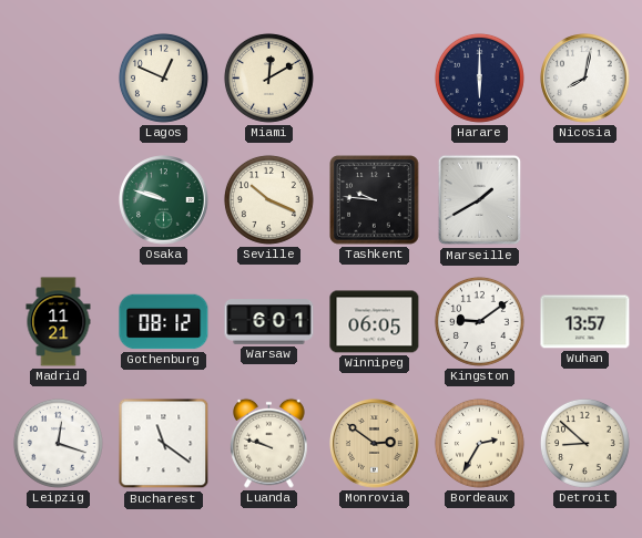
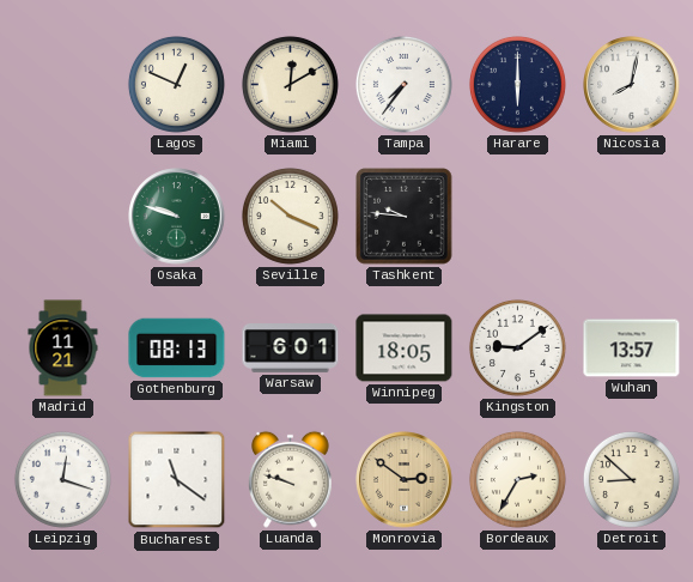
Tampa: none -> 7:36 (403, 84)
Marseille: 1:40 -> none (480, 200)
Gothenburg: 08:12 -> 08:13 (177, 348)
Winnipeg: 06:05 -> 18:05 (405, 348)
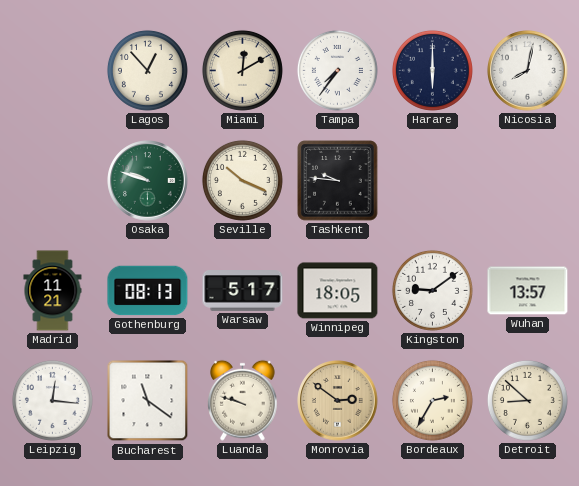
Lagos: 12:49 -> 12:53 (147, 70)
Warsaw: 6:01 -> 5:17 (243, 291)
Leipzig: 12:18 -> 12:16 (52, 400)
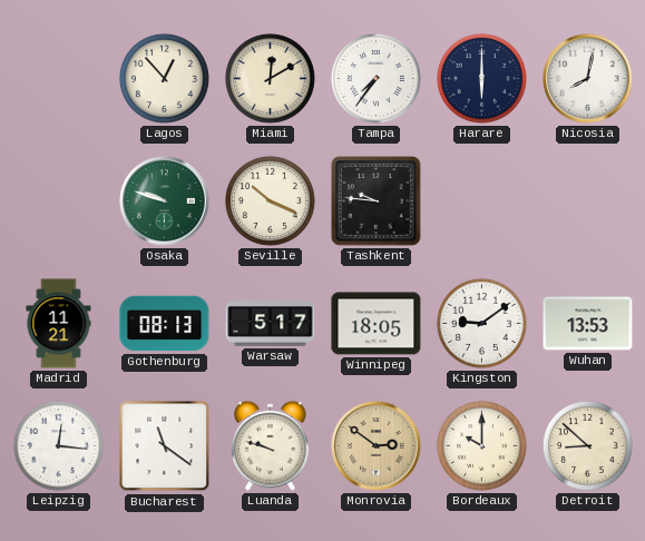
Wuhan: 13:57 -> 13:53 (588, 324)
Bordeaux: 2:35 -> 10:00 (481, 445)
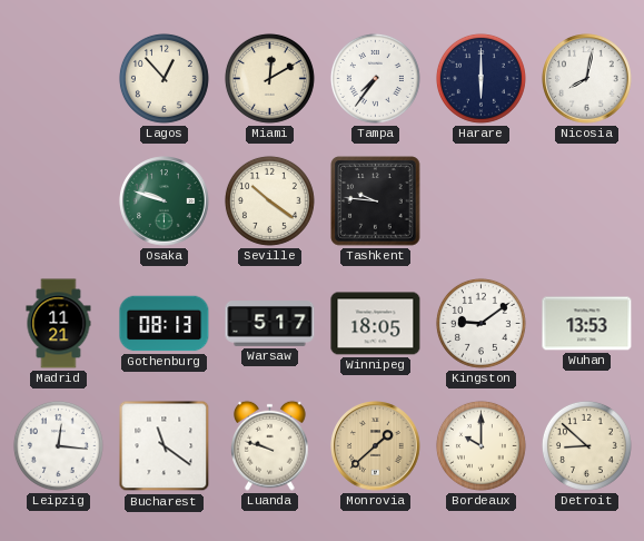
Seville: 10:19 -> 10:21 (269, 200)
Monrovia: 2:51 -> 1:38 (376, 446)
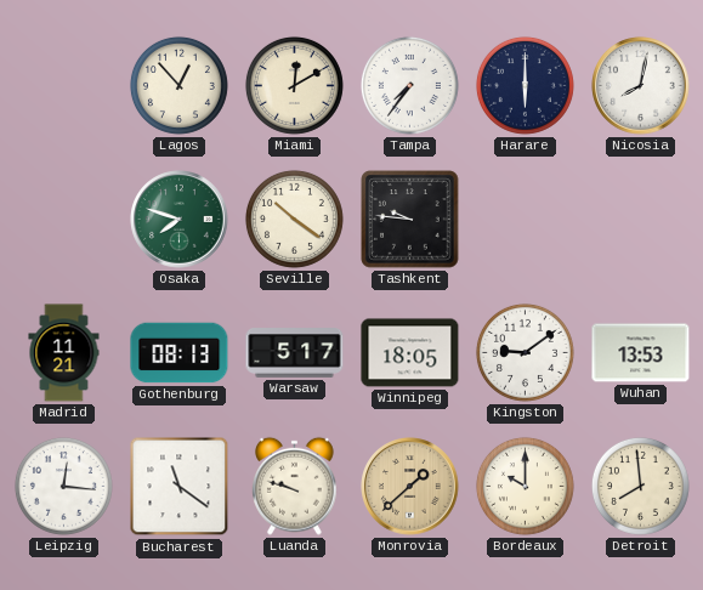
Osaka: 9:48 -> 7:48 (180, 220)
Detroit: 8:52 -> 7:59 (640, 486)
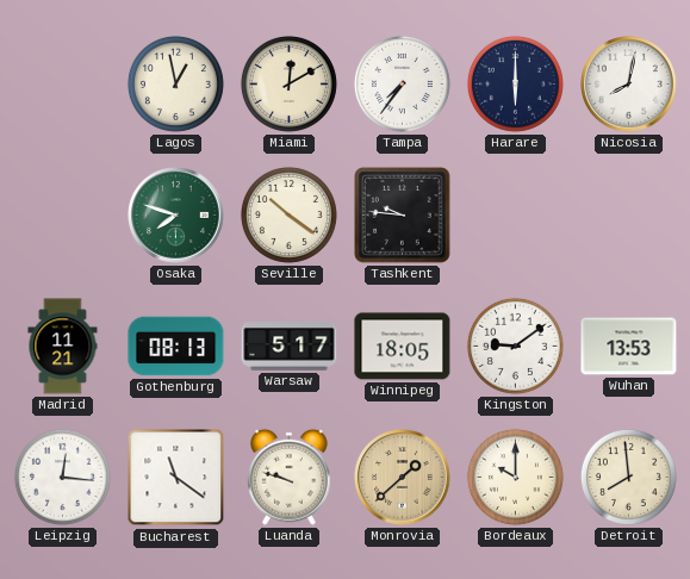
Lagos: 12:53 -> 12:58 (175, 83)
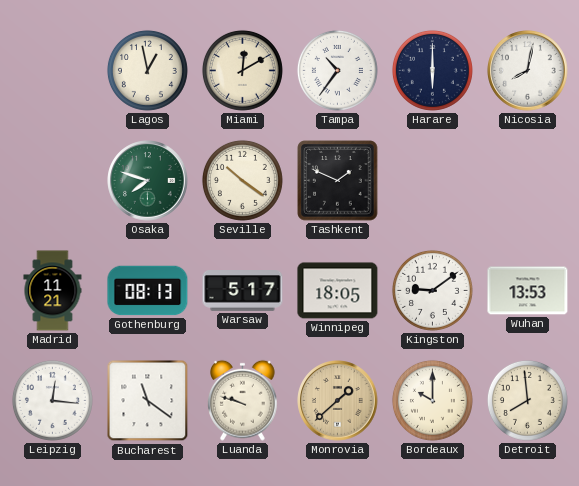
Tampa: 7:36 -> 10:36 (337, 70)
Tashkent: 9:46 -> 1:49 (338, 181)
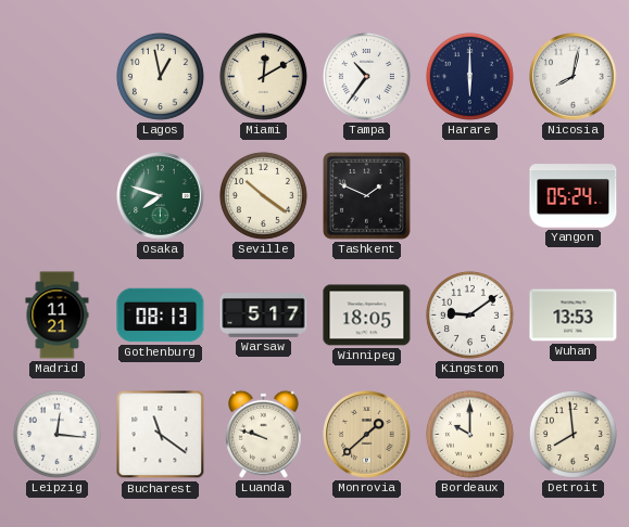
Yangon: none -> 05:24 (574, 196)
